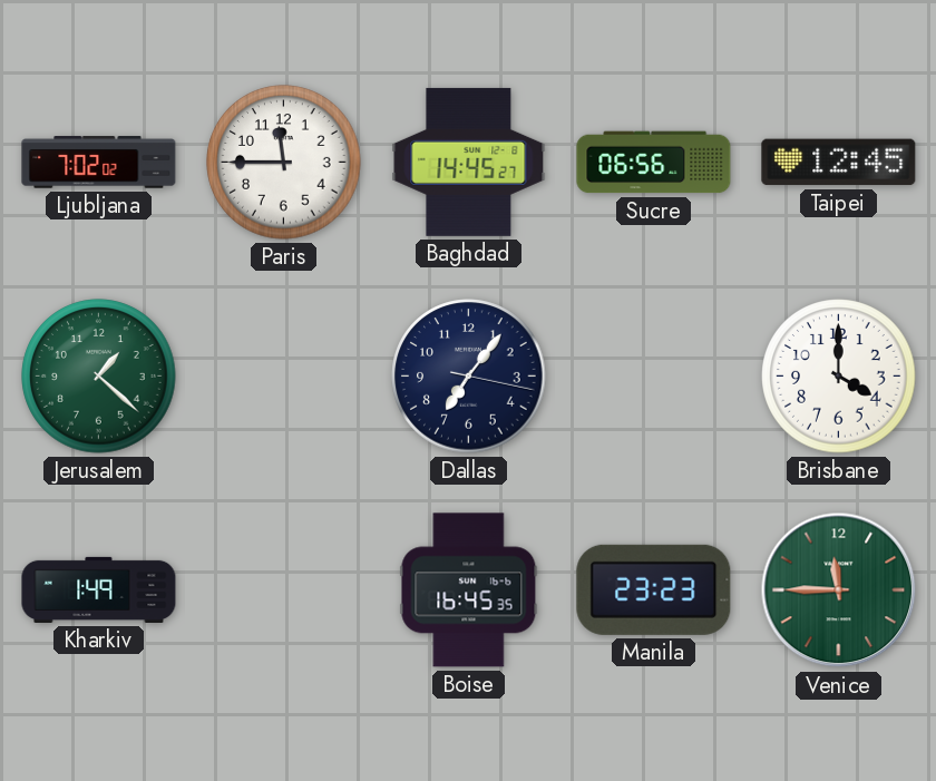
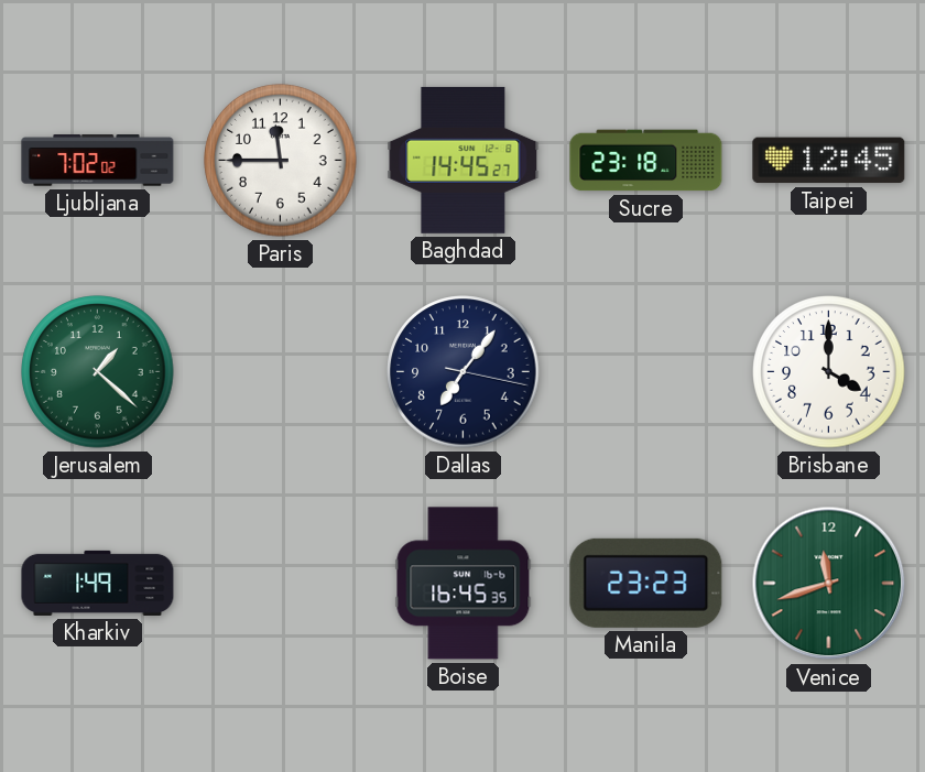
Sucre: 06:56 -> 23:18 (646, 161)
Venice: 11:45 -> 11:42 (829, 584)
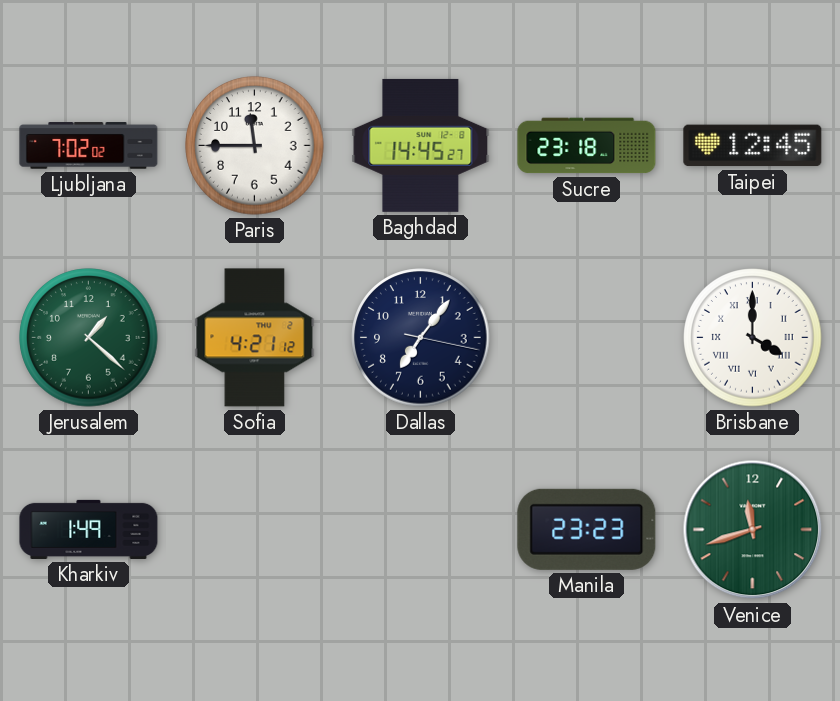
Sofia: none -> 4:21 (255, 338)
Brisbane numerals: Arabic -> Roman (753, 338)
Boise: 16:45 -> none (464, 584)
